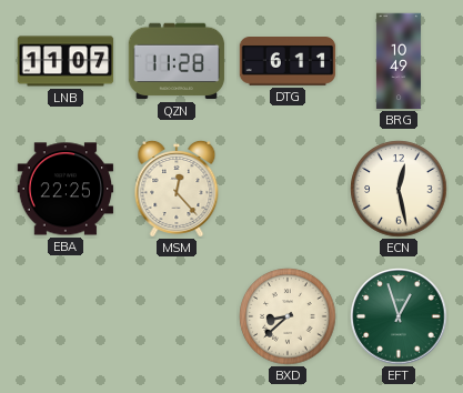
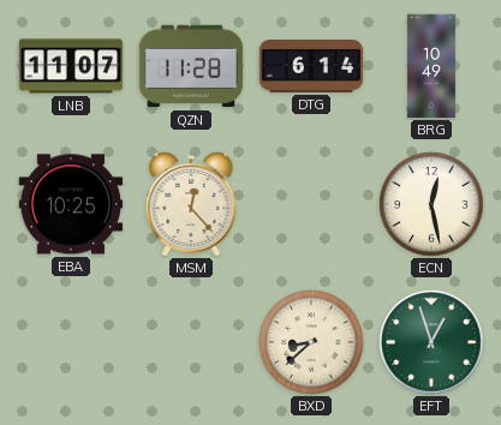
DTG: 6:11 -> 6:14 (311, 67)
EBA: 22:25 -> 10:25 (71, 204)
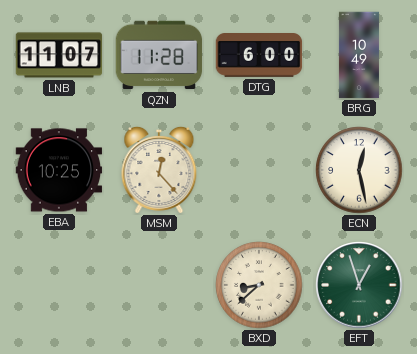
DTG: 6:14 -> 6:00 (259, 56)
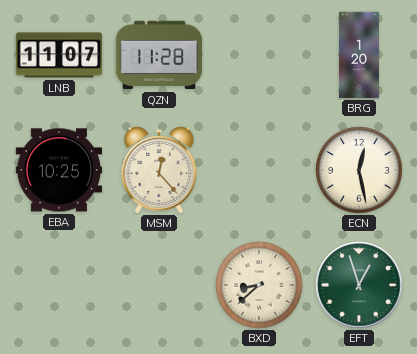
DTG: 6:00 -> none (259, 56)
BRG: 10:49 -> 1:20 (359, 55)
